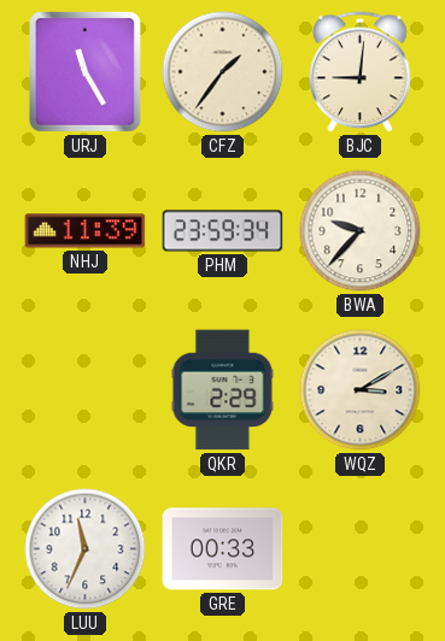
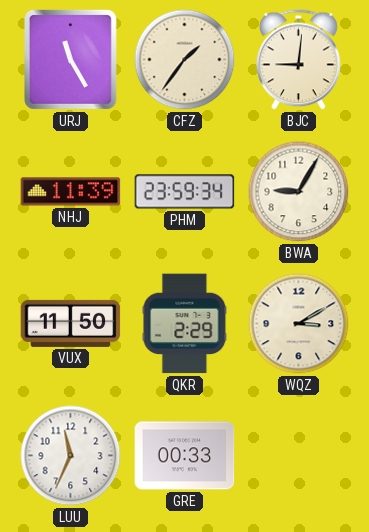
BWA: 9:37 -> 9:05 (299, 192)
VUX: none -> 11:50 (71, 323)
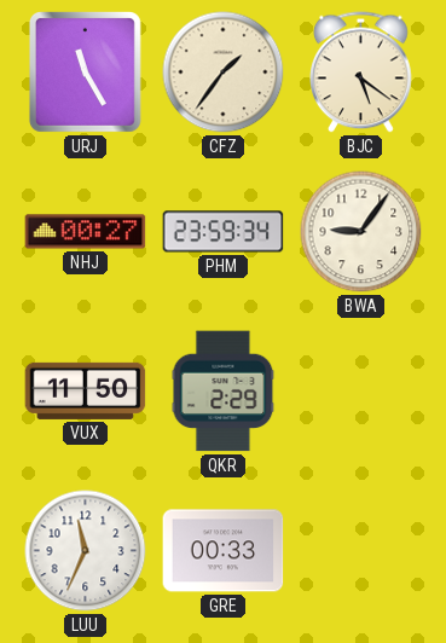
BJC: 9:01 -> 5:21 (361, 73)
NHJ: 11:39 -> 00:27 (86, 232)
BWA: 9:05 -> 9:06 (361, 232)
WQZ: 3:10 -> none (299, 324)
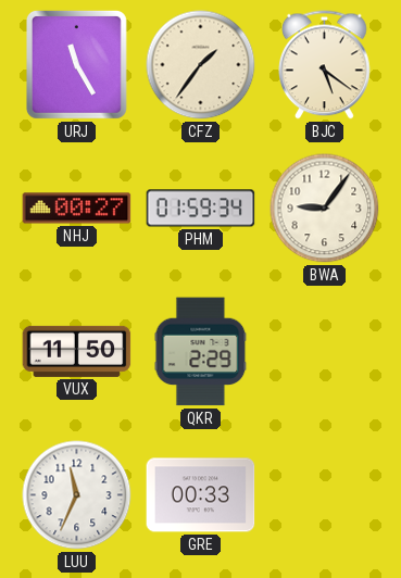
PHM: 23:59 -> 01:59 (201, 209)
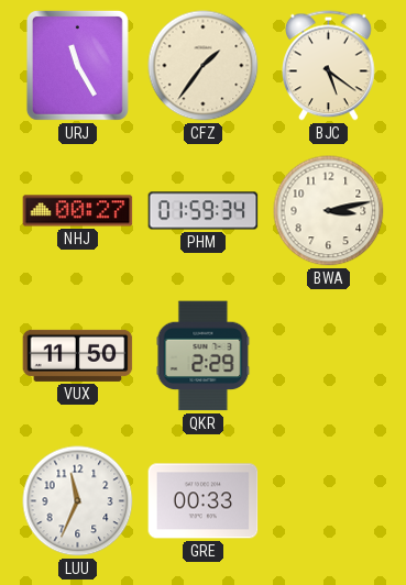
BWA: 9:06 -> 3:13 (329, 211)
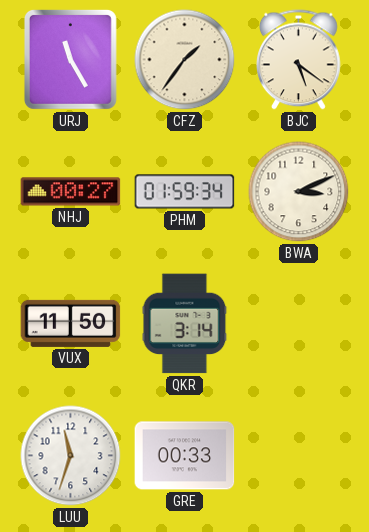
BWA: 3:13 -> 3:11 (299, 192)
QKR: 2:29 -> 3:14 (185, 324)
LUU: 11:34 -> 11:33 (71, 456)
